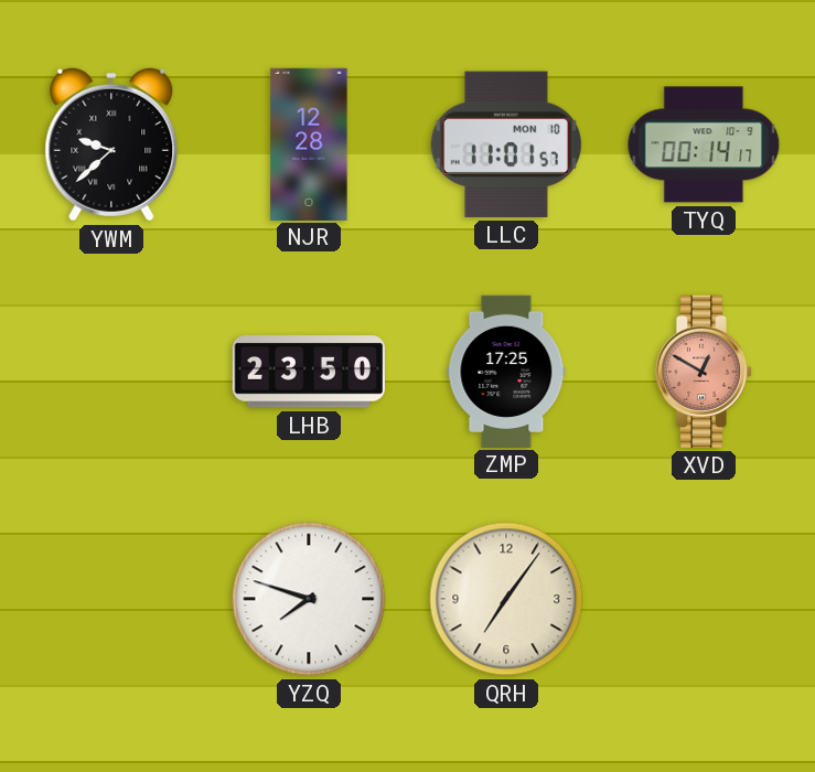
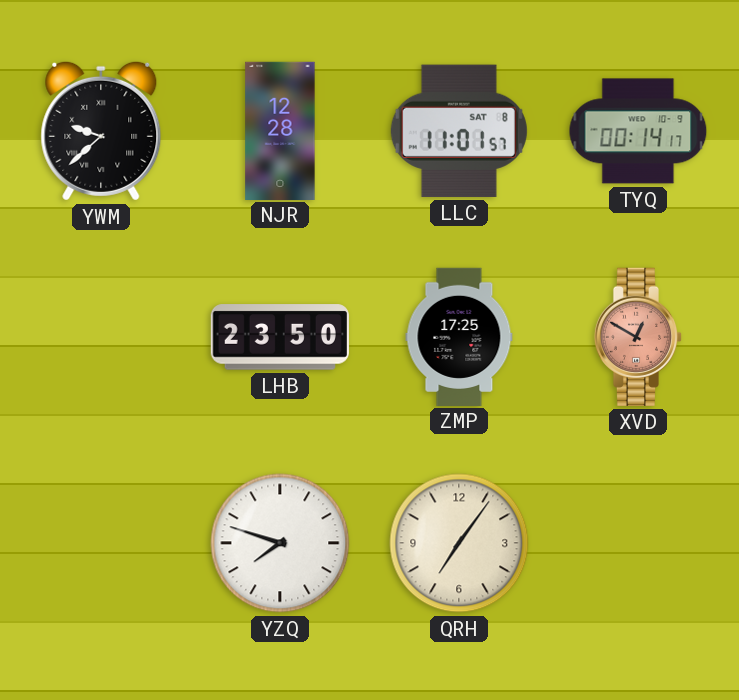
LLC date: MON 10 -> SAT 8 (459, 131)
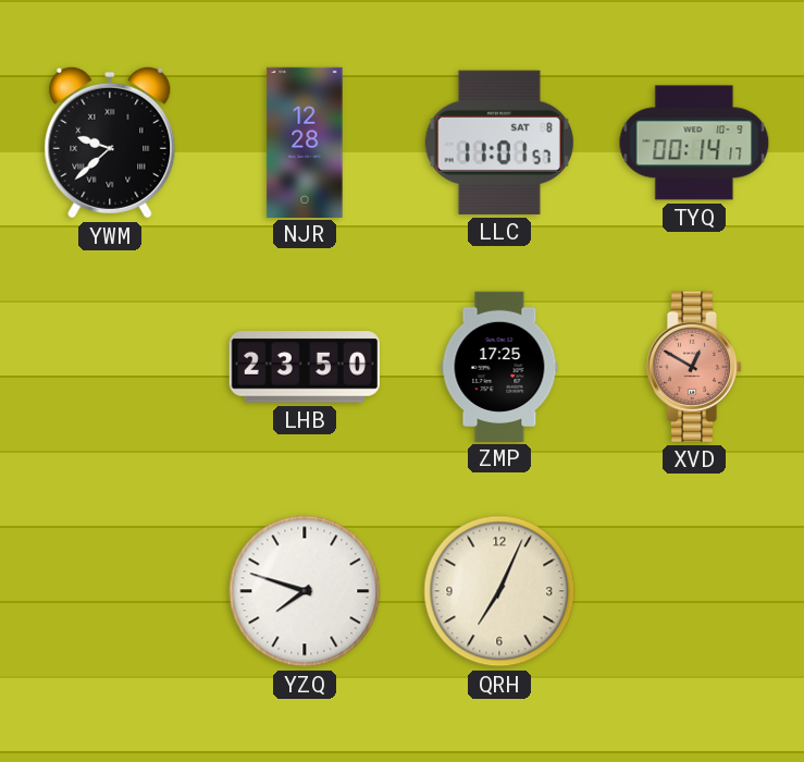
QRH: 7:06 -> 7:04 (499, 591)
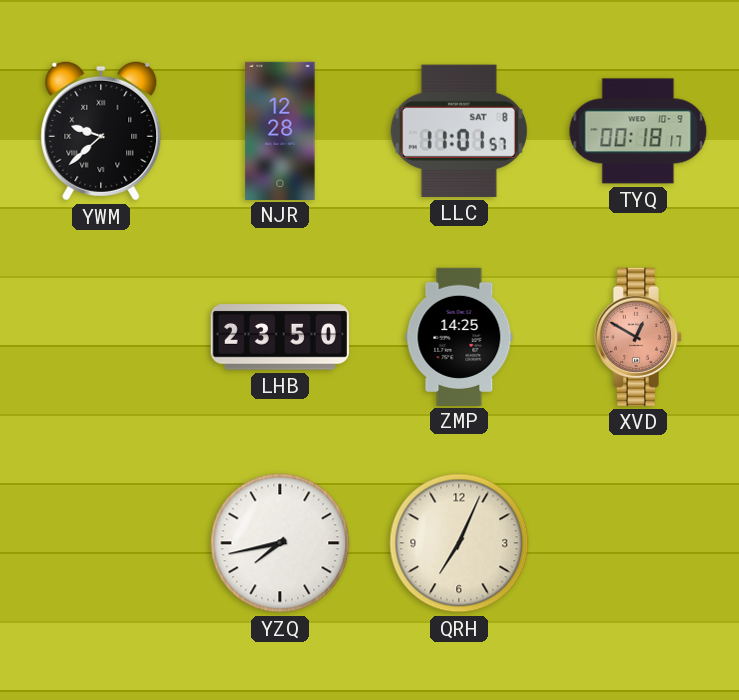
TYQ: 00:14 -> 00:18 (638, 131)
ZMP: 17:25 -> 14:25 (459, 336)
YZQ: 7:48 -> 7:43 (280, 543)
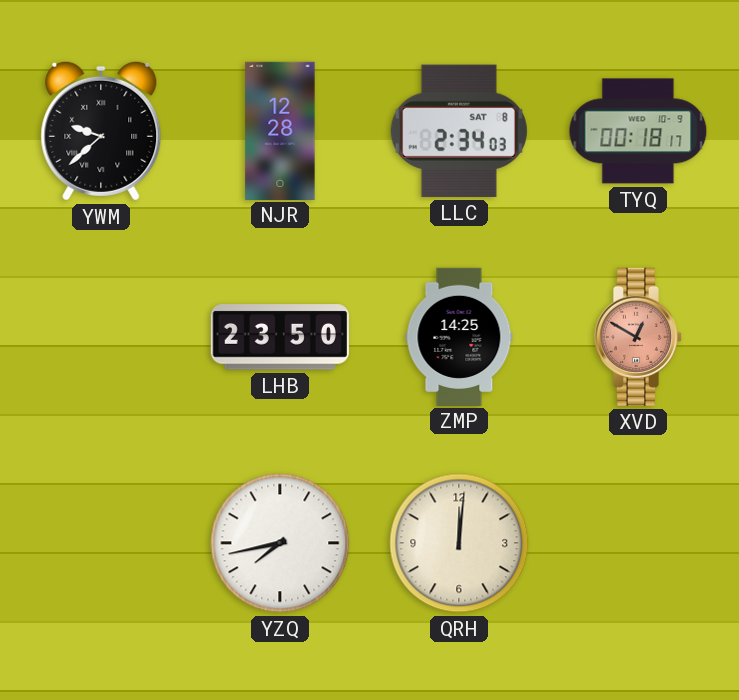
LLC: 11:01 -> 2:34 (459, 131)
QRH: 7:04 -> 12:01 (459, 543)
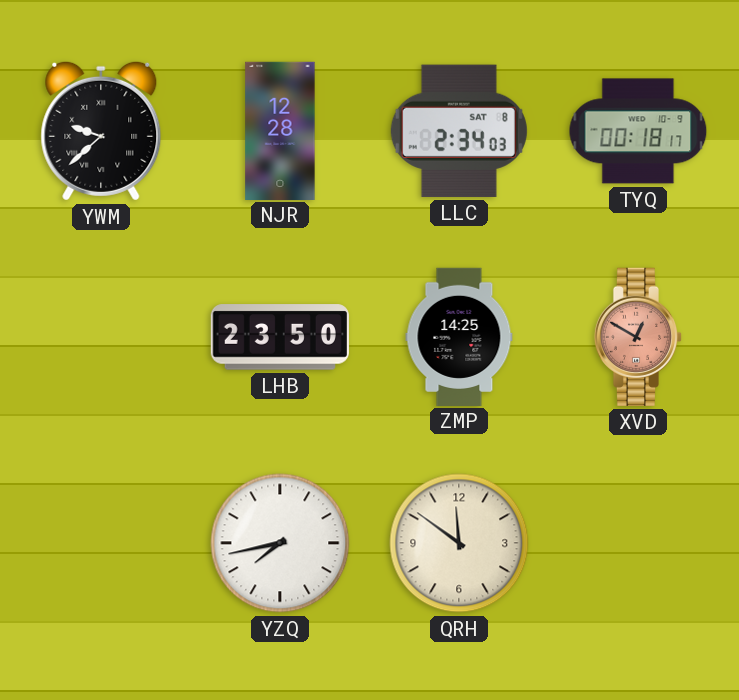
QRH: 12:01 -> 11:51 (459, 543)
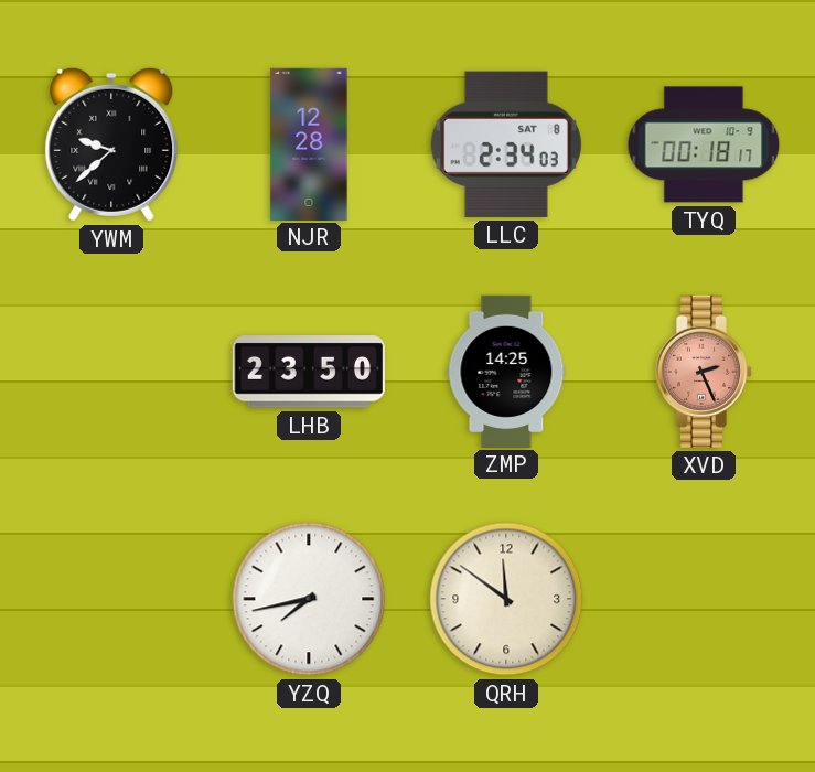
XVD: 12:50 -> 2:26 (704, 372)
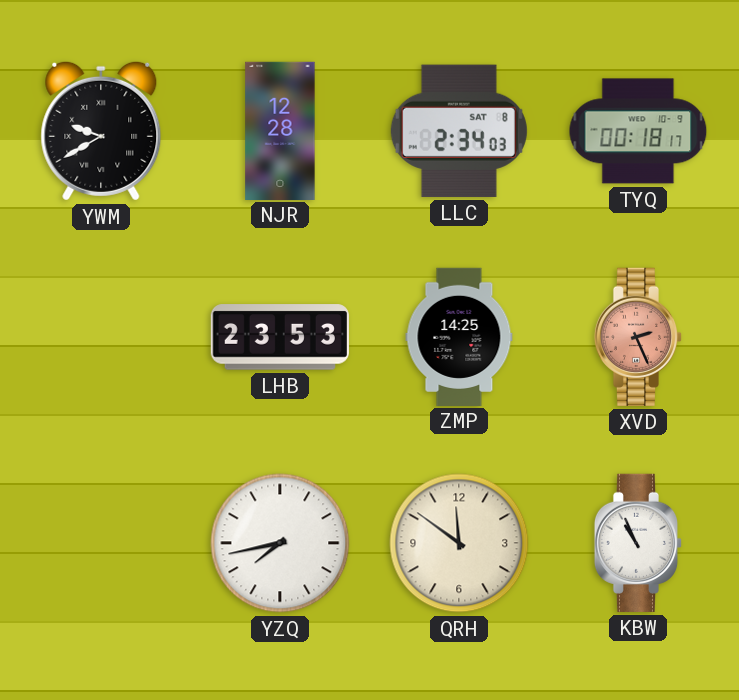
YWM: 9:38 -> 9:40 (101, 131)
LHB: 23:50 -> 23:53 (280, 337)
KBW: none -> 10:56 (638, 543)
